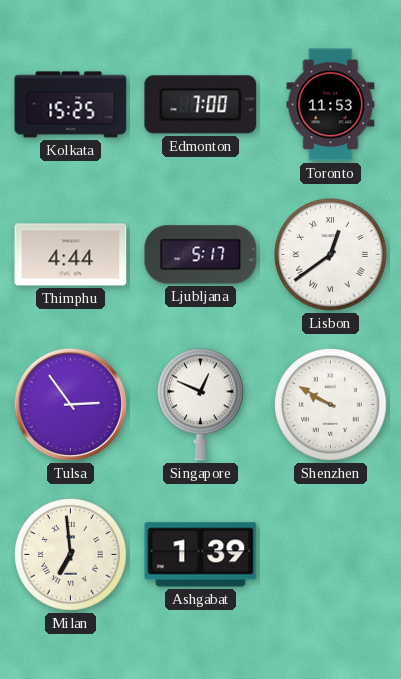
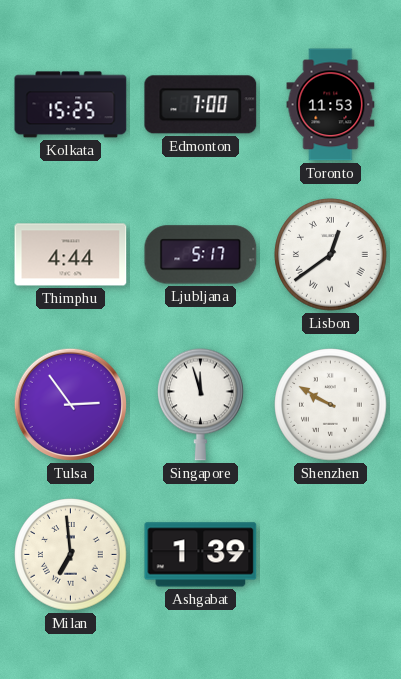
Singapore: 12:49 -> 11:57 (201, 404)
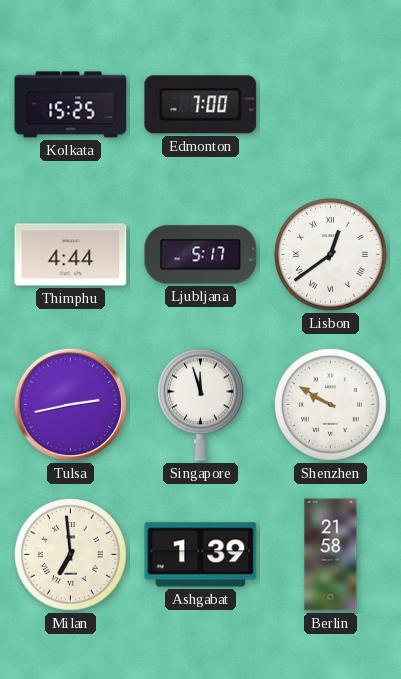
Toronto: 11:53 -> none (331, 105)
Tulsa: 2:54 -> 2:43 (70, 404)
Berlin: none -> 21:58 (331, 555)
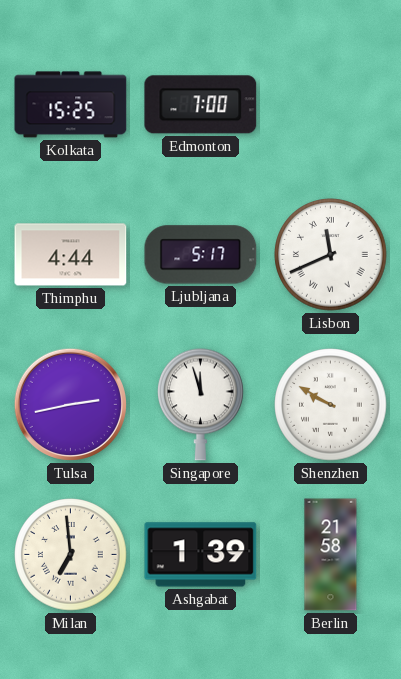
Lisbon: 12:39 -> 11:41 (331, 255)
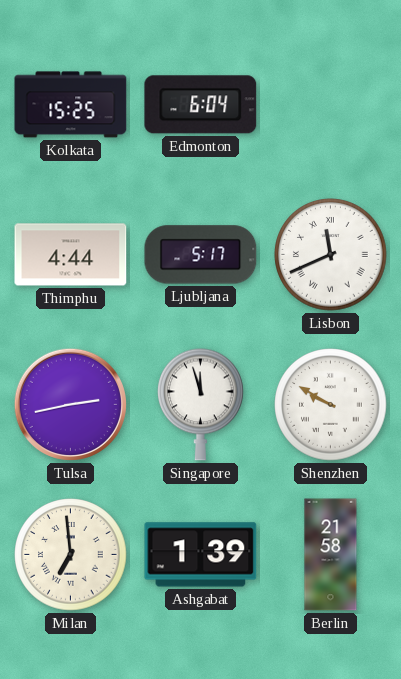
Edmonton: 7:00 -> 6:04 (201, 105)
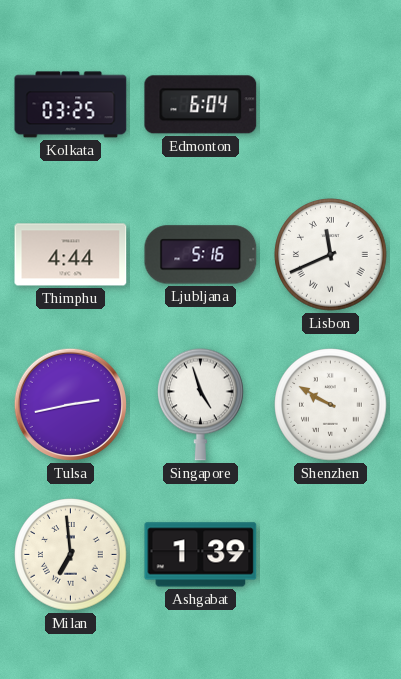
Kolkata: 15:25 -> 03:25 (71, 105)
Ljubljana: 5:17 -> 5:16 (201, 255)
Singapore: 11:57 -> 4:57 (201, 404)
Berlin: 21:58 -> none (331, 555)
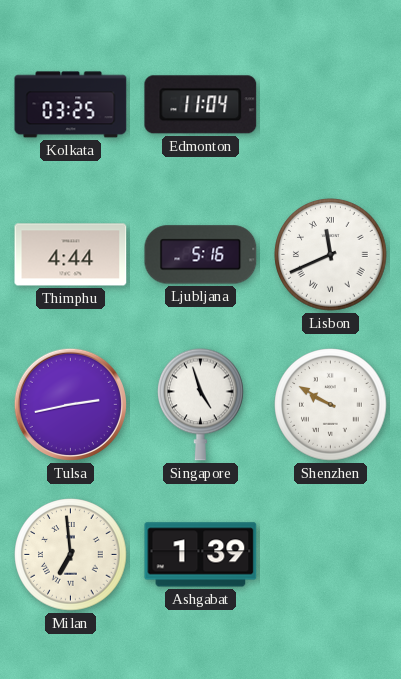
Edmonton: 6:04 -> 11:04 (201, 105)
